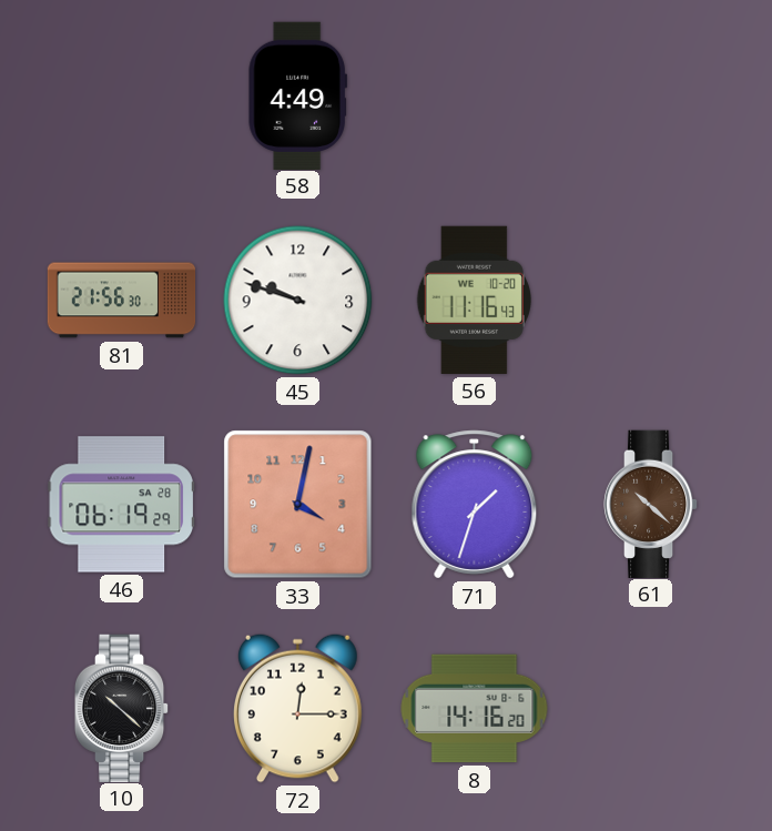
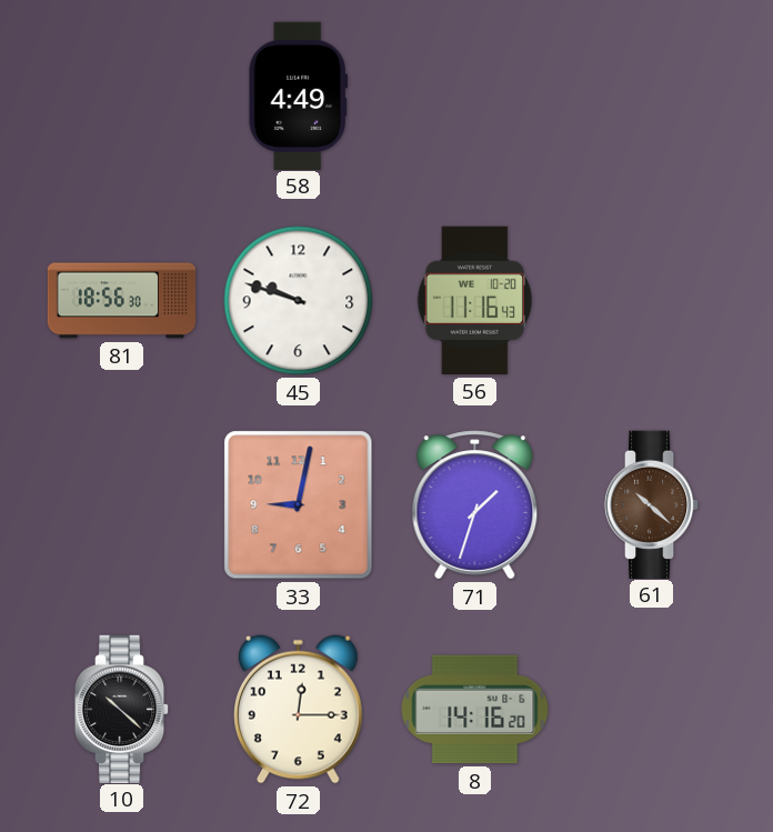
81: 21:56 -> 18:56 (122, 301)
46: 06:19 -> none (121, 505)
33: 4:02 -> 9:02 (299, 505)
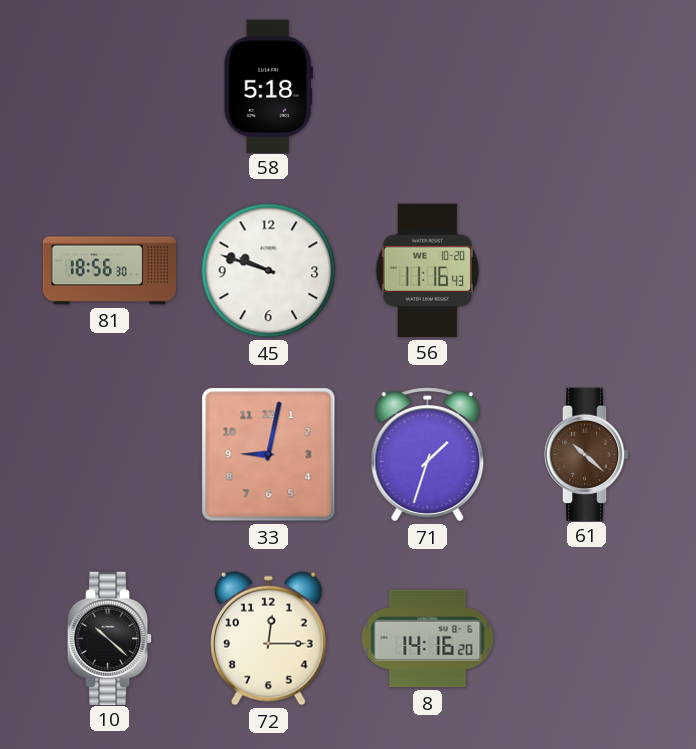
58: 4:49 -> 5:18 (268, 86)
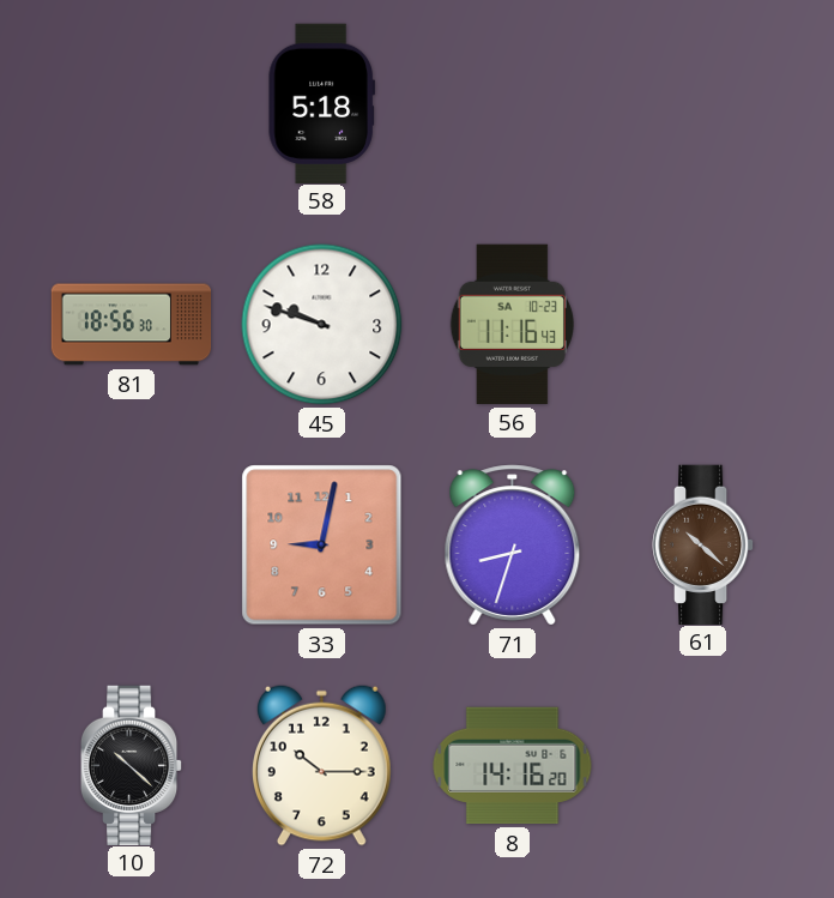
56 date: WE 10-20 -> SA 10-23 (512, 324)
71: 1:33 -> 8:33 (513, 546)
72: 12:15 -> 10:15 (322, 765)
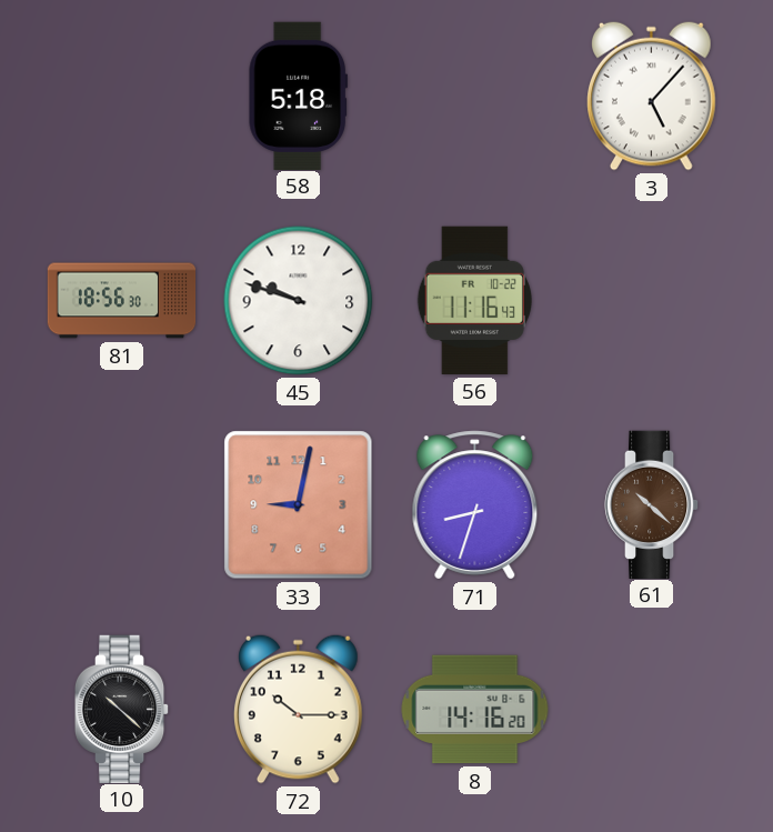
3: none -> 5:07 (652, 96)
56 date: SA 10-23 -> FR 10-22 (474, 300)
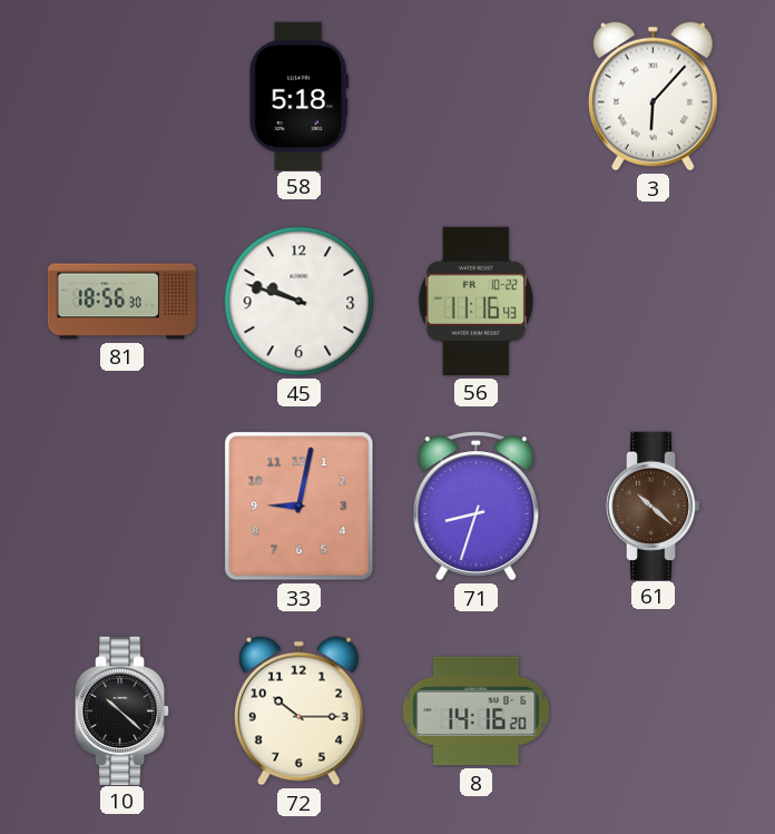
3: 5:07 -> 6:07 (654, 96)
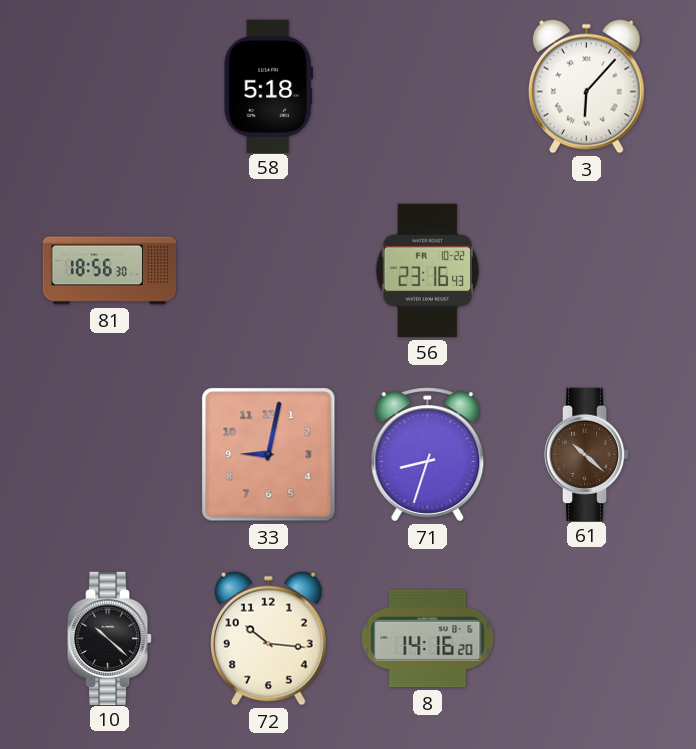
45: 9:48 -> none (300, 302)
56: 11:16 -> 23:16 (427, 270)
72: 10:15 -> 10:16 (269, 638)
